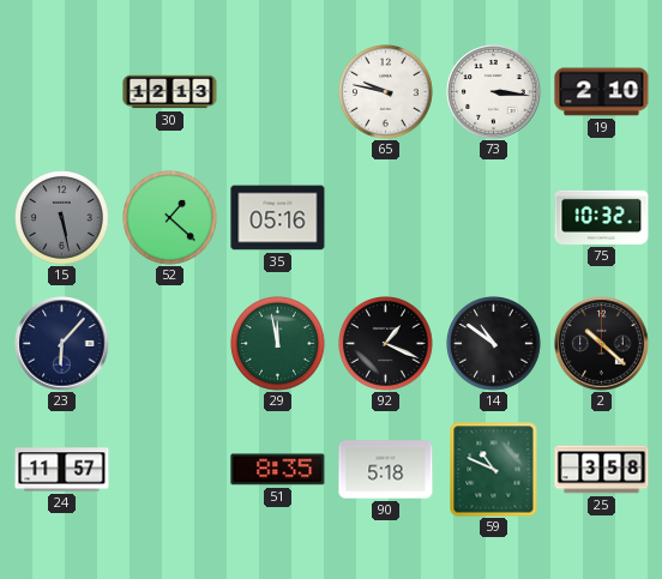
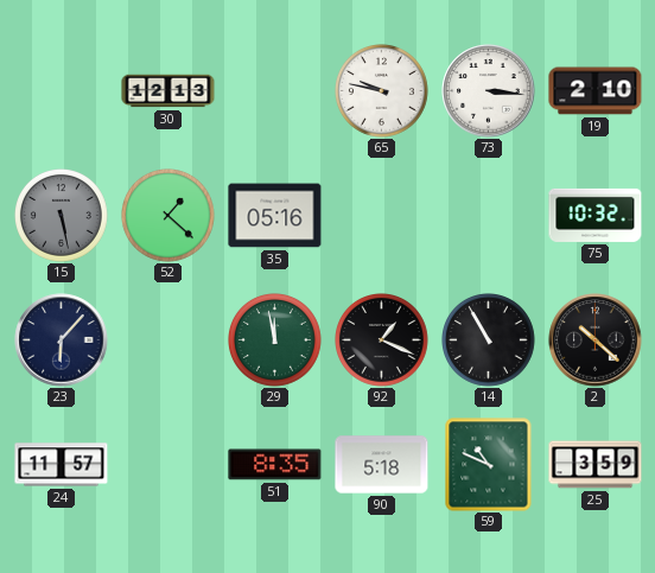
14: 10:51 -> 10:55 (489, 340)
25: 3:58 -> 3:59 (596, 465)
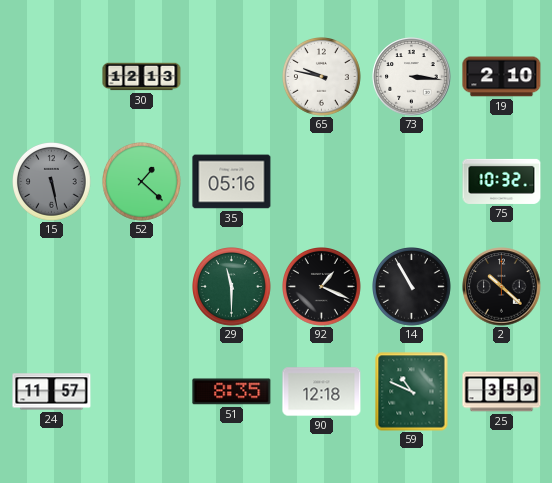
23: 6:07 -> none (62, 340)
29: 11:58 -> 11:30 (232, 287)
90: 5:18 -> 12:18 (322, 392)
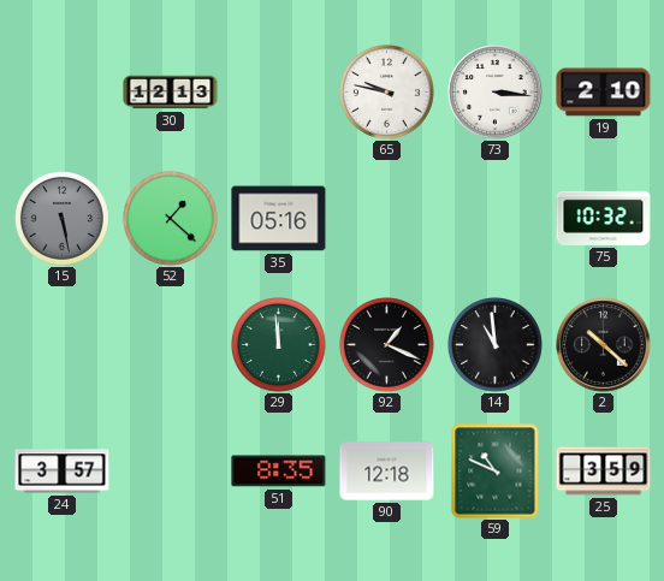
29: 11:30 -> 11:59 (279, 345)
14: 10:55 -> 10:59 (496, 345)
24: 11:57 -> 3:57 (63, 472)
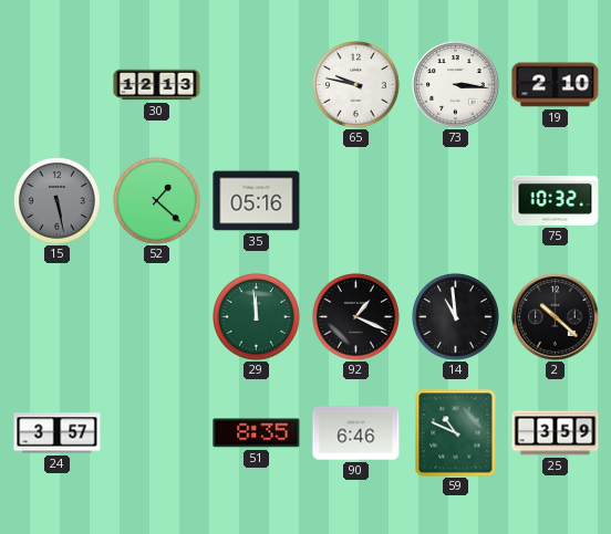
90: 12:18 -> 6:46 (356, 433)
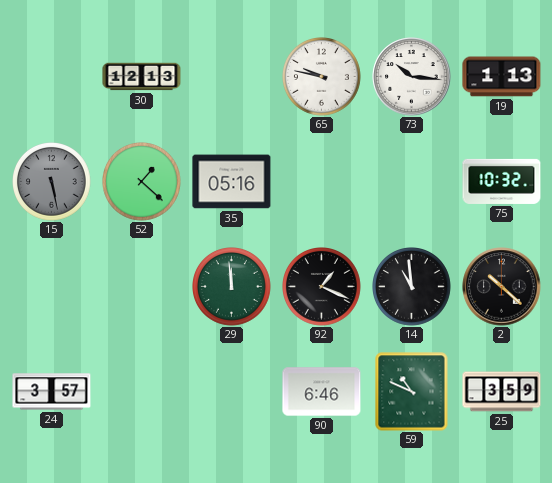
73: 3:16 -> 10:16 (412, 77)
19: 2:10 -> 1:13 (502, 77)
51: 8:35 -> none (257, 433)
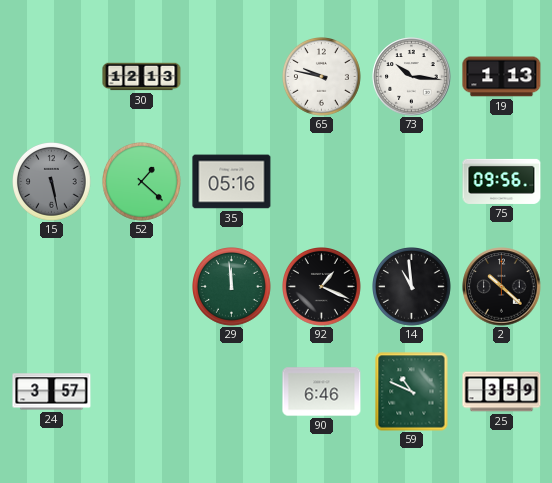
75: 10:32 -> 09:56 (502, 181)
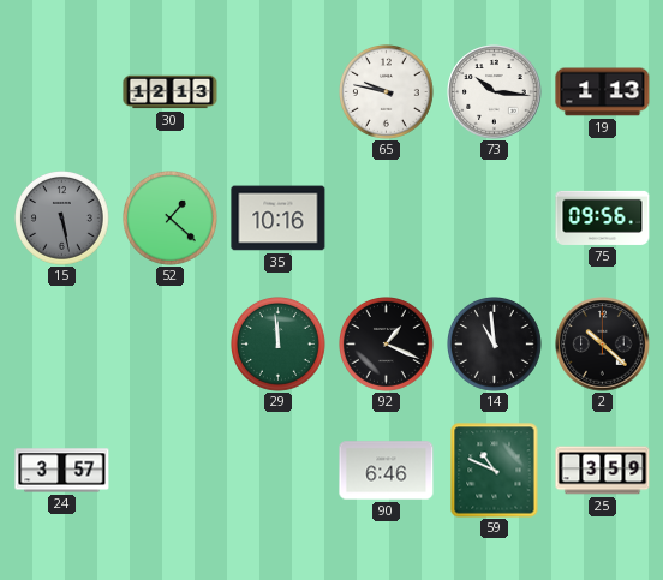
35: 05:16 -> 10:16 (279, 219)
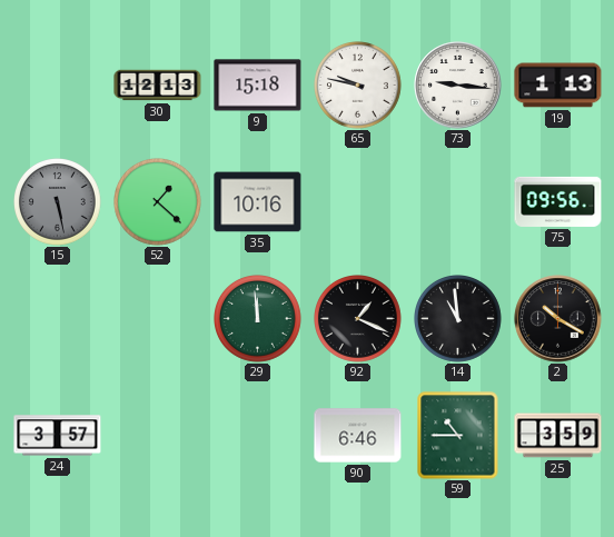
9: none -> 15:18 (258, 86)
73: 10:16 -> 9:16 (458, 86)
2: 10:22 -> 10:20 (558, 319)
59: 10:49 -> 10:45 (458, 436)
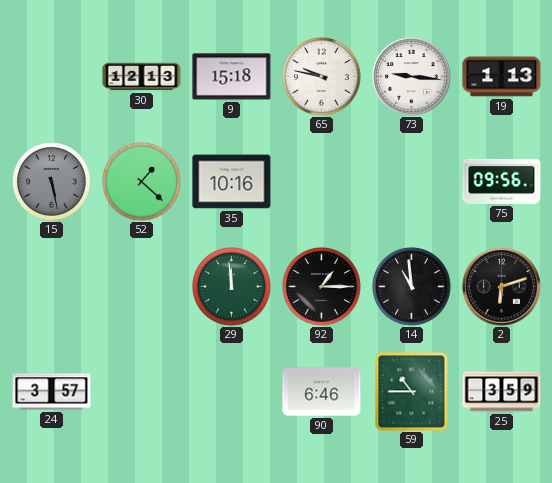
92: 1:19 -> 1:15 (322, 287)
2: 10:20 -> 6:12 (502, 287)
